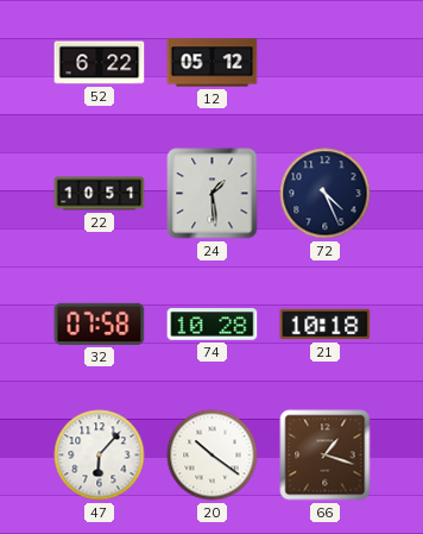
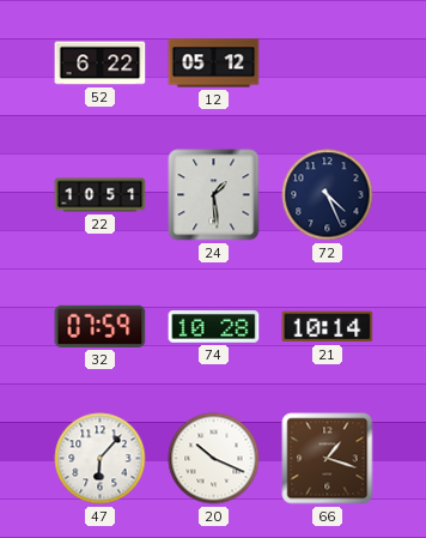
32: 07:58 -> 07:59 (101, 326)
21: 10:18 -> 10:14 (328, 327)
20: 10:21 -> 10:19 (214, 459)
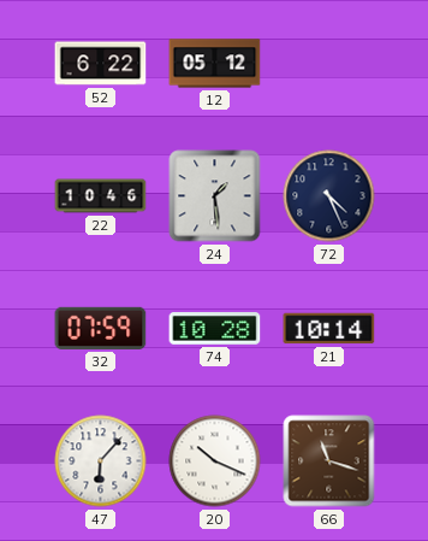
22: 10:51 -> 10:46 (101, 196)
66: 1:18 -> 11:18 (329, 461)
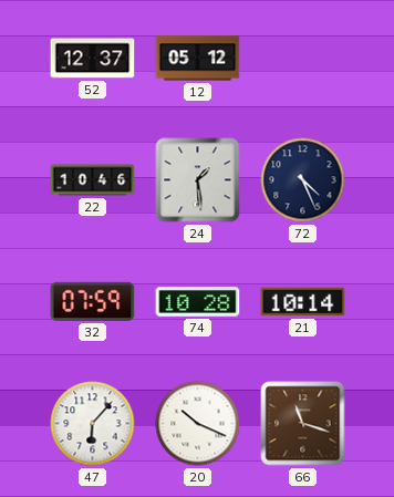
52: 6:22 -> 12:37 (93, 59)
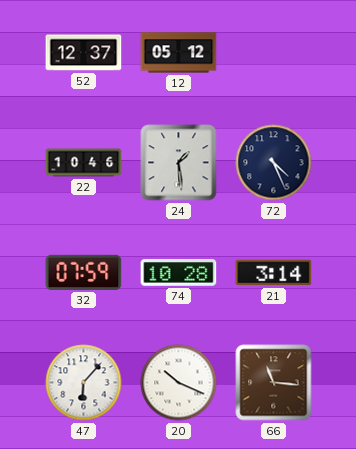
21: 10:14 -> 3:14 (274, 273)
66: 11:18 -> 11:16 (274, 383)
